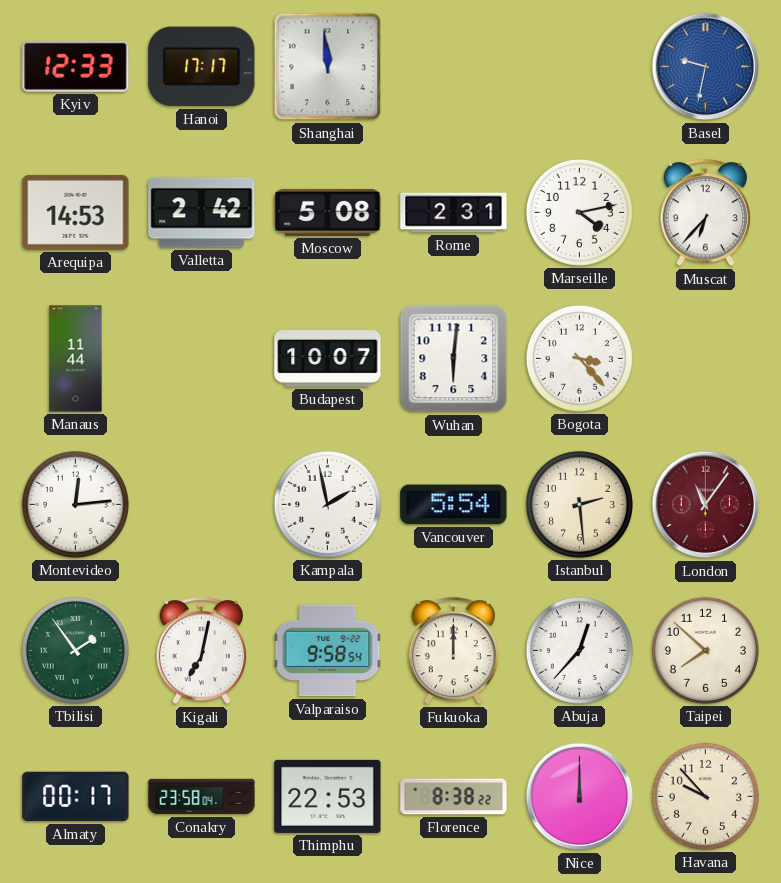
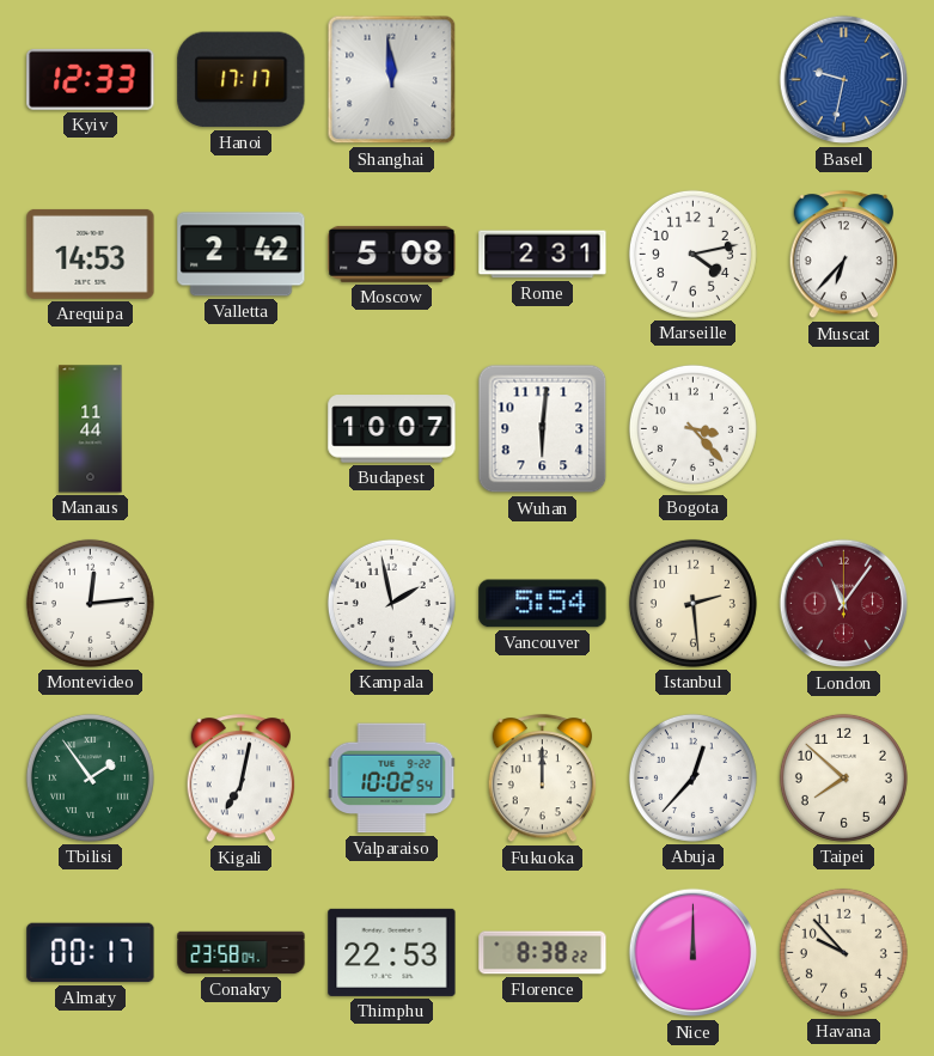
Valparaiso: 9:58 -> 10:02 (392, 779)
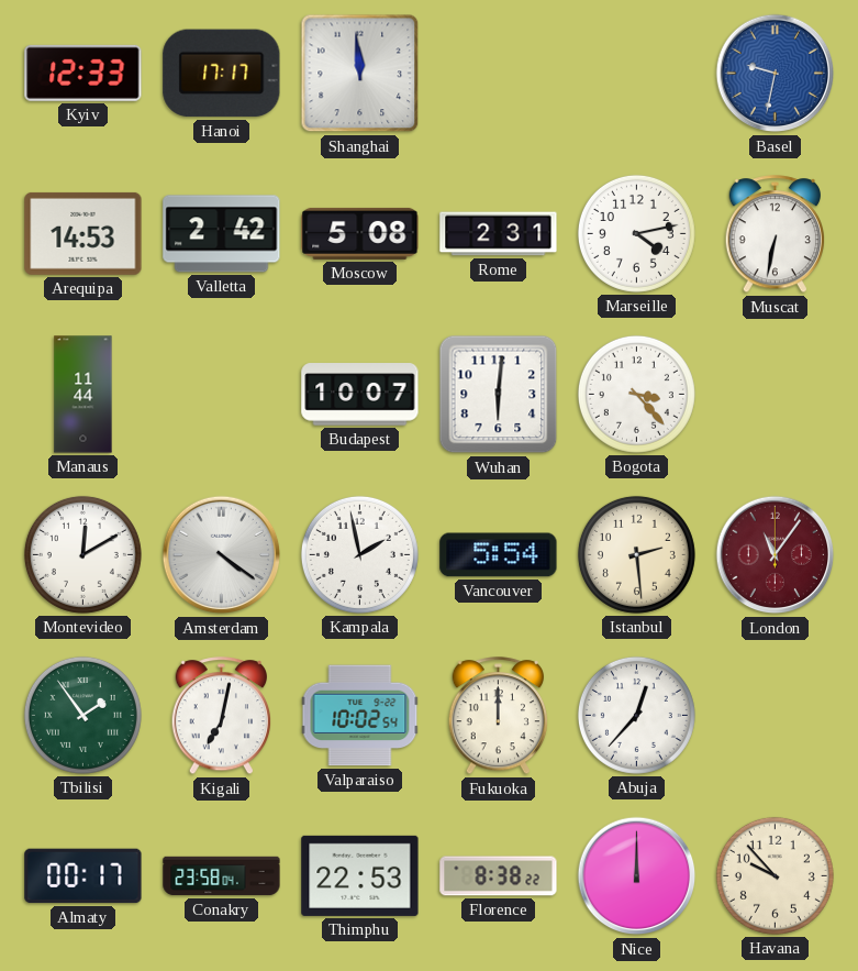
Muscat: 6:37 -> 6:32 (775, 234)
Montevideo: 12:14 -> 12:10 (82, 554)
Amsterdam: none -> 4:21 (222, 555)
Taipei: 7:52 -> none (843, 777)
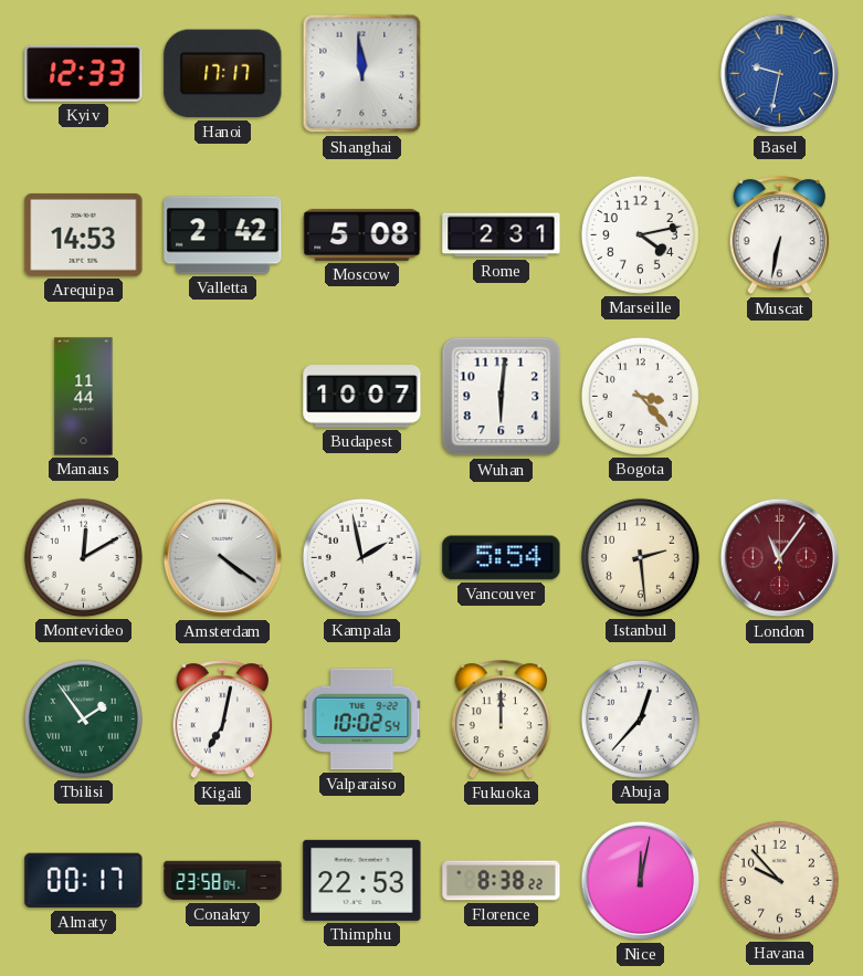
Nice: 12:00 -> 12:02 (641, 881)
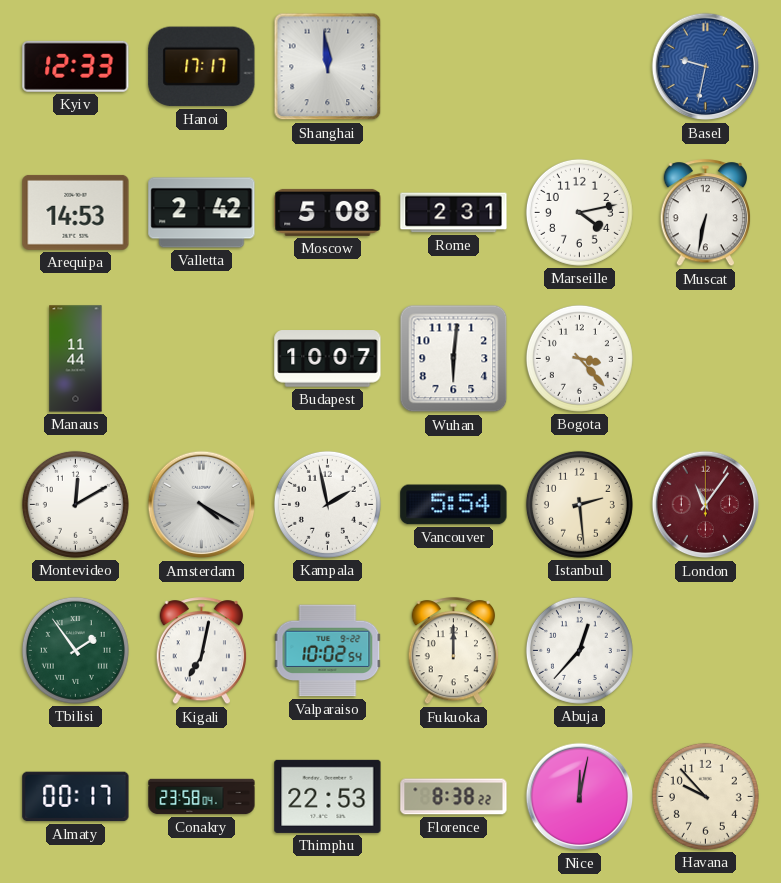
Amsterdam: 4:21 -> 4:20 (202, 505)
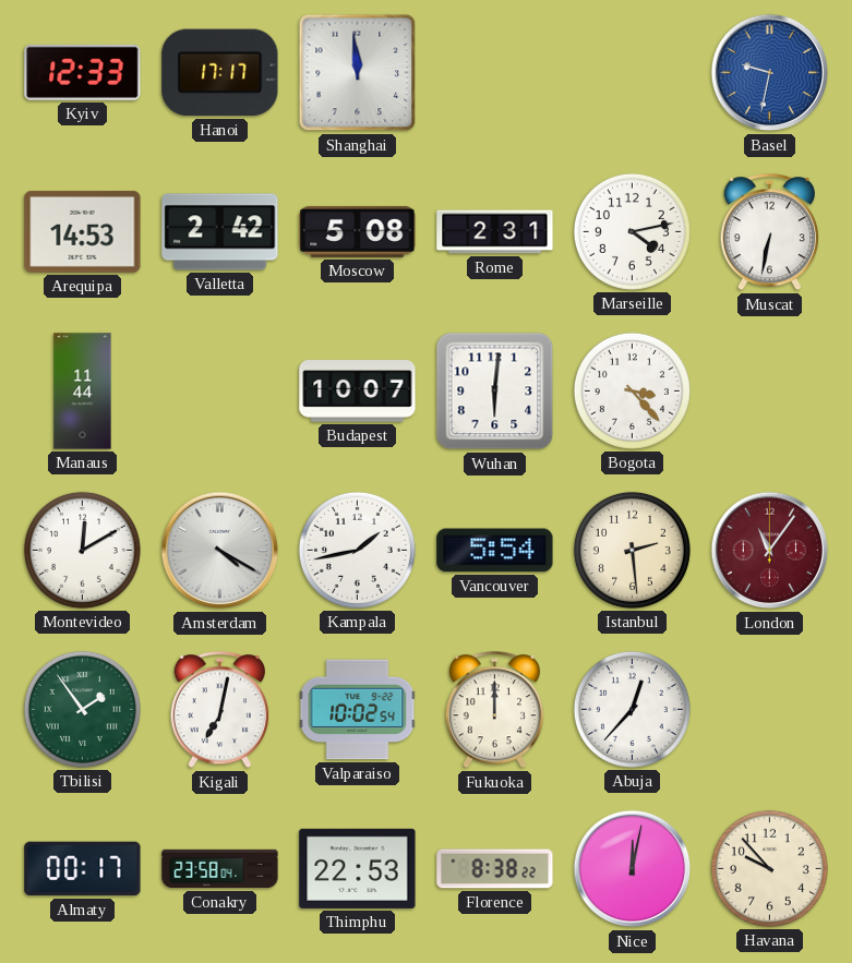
Kampala: 1:58 -> 1:43 (357, 550)
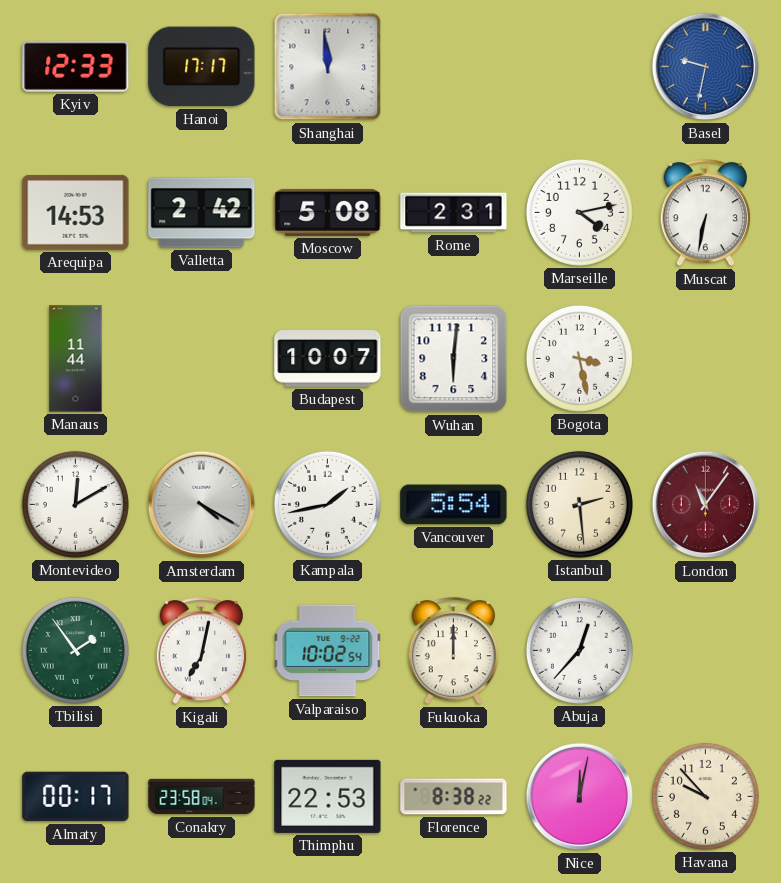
Bogota: 3:23 -> 3:28 (579, 358)
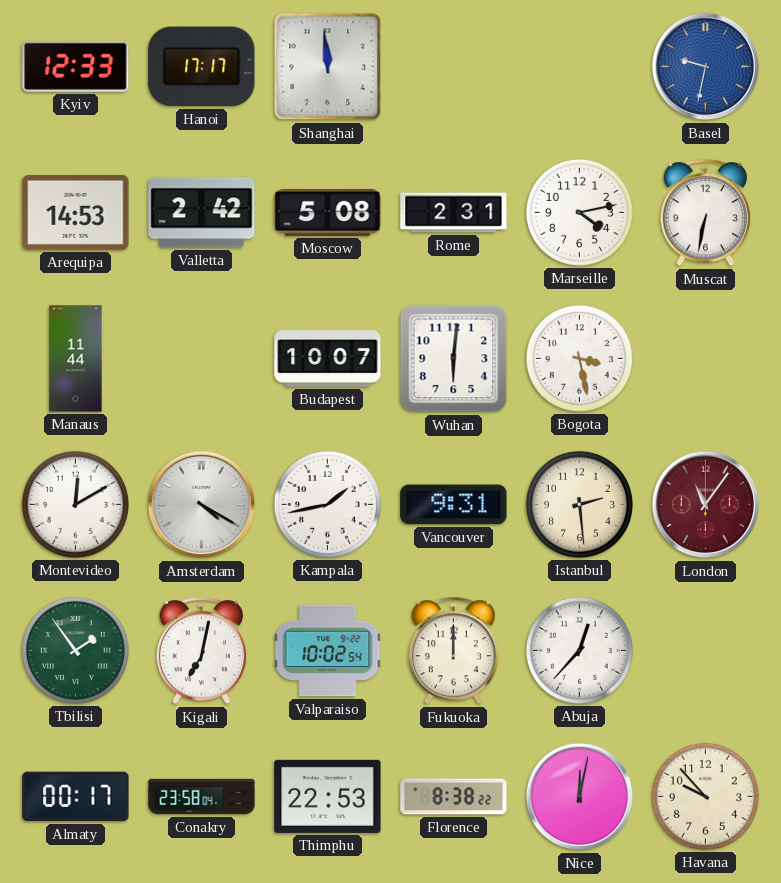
Vancouver: 5:54 -> 9:31 (454, 505)
